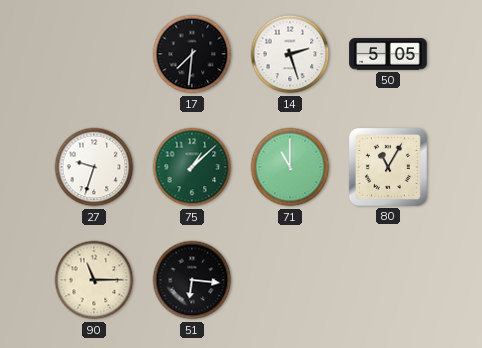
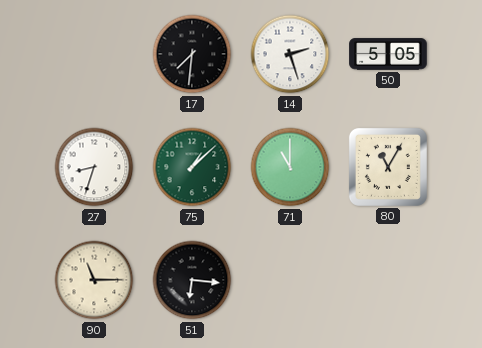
27: 9:33 -> 8:33 (94, 167)
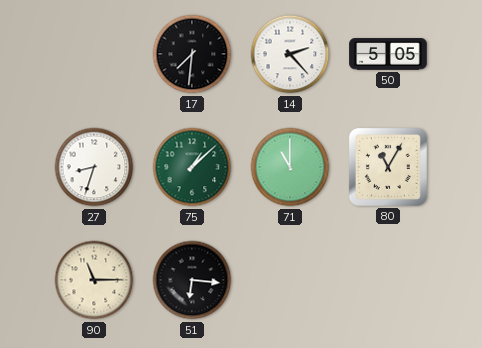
14: 2:27 -> 2:23 (290, 54)
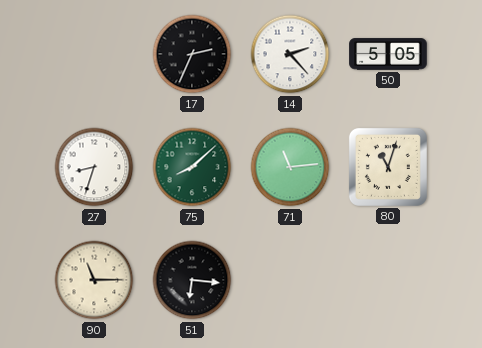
17: 7:31 -> 2:34 (192, 54)
75: 1:08 -> 8:08 (192, 167)
71: 11:00 -> 11:14 (290, 167)
80: 11:05 -> 11:03 (388, 167)
